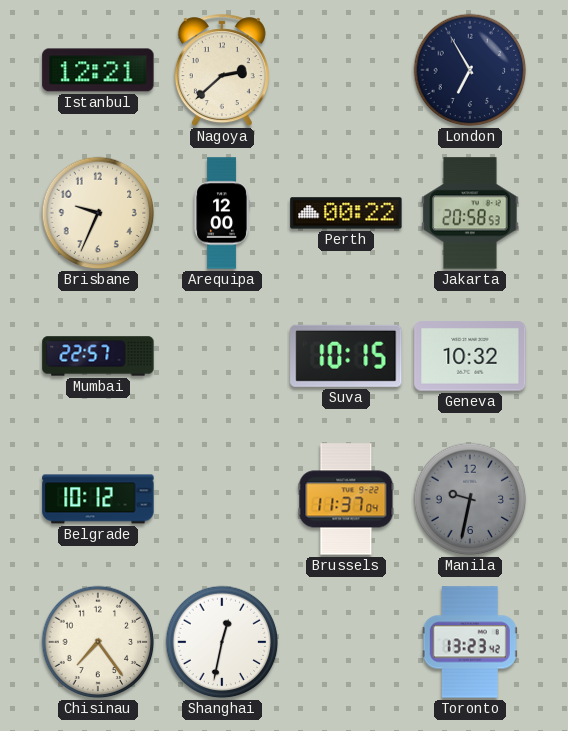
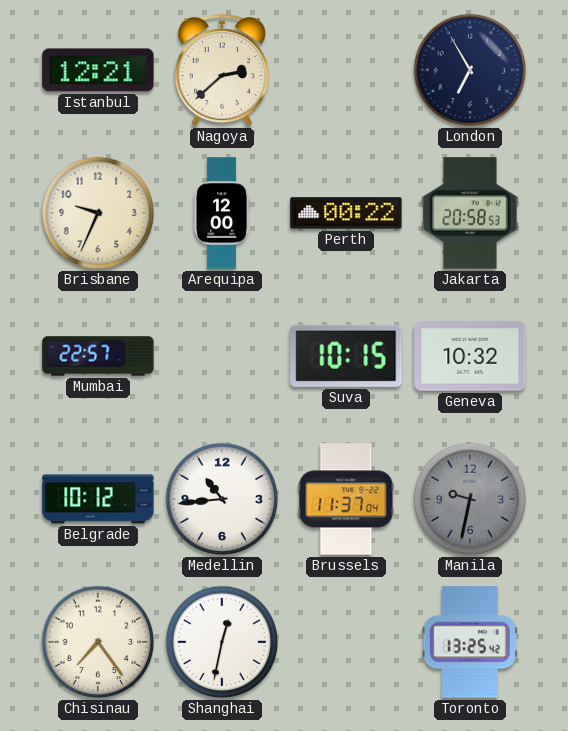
Medellin: none -> 10:44 (222, 499)
Toronto: 13:23 -> 13:25 (470, 642)
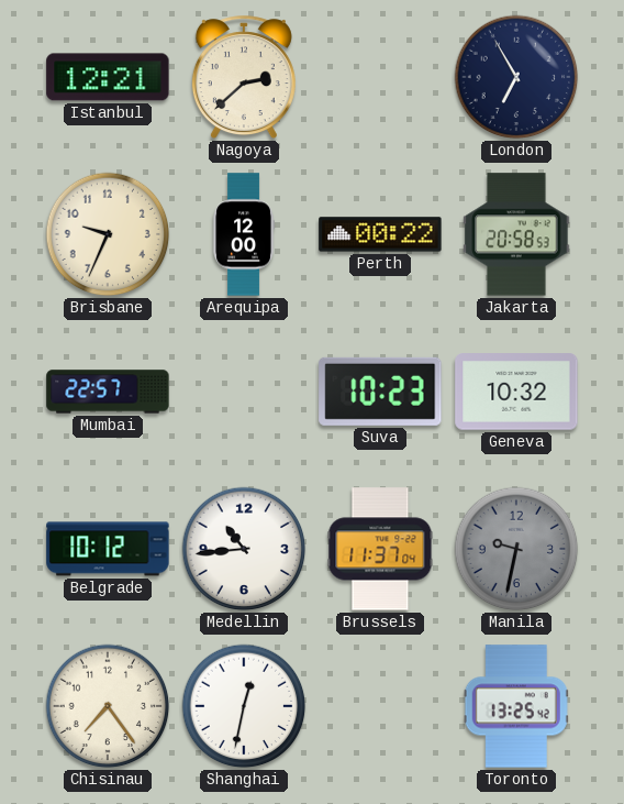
Suva: 10:15 -> 10:23 (380, 392)
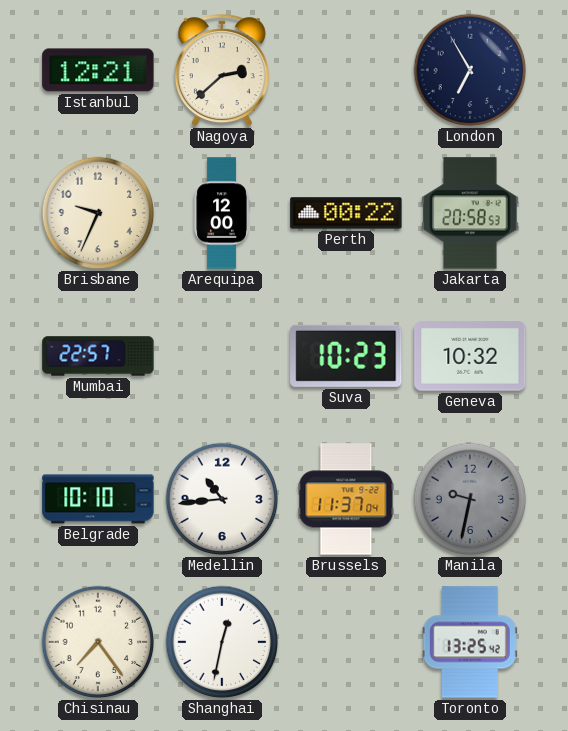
Belgrade: 10:12 -> 10:10 (98, 499)
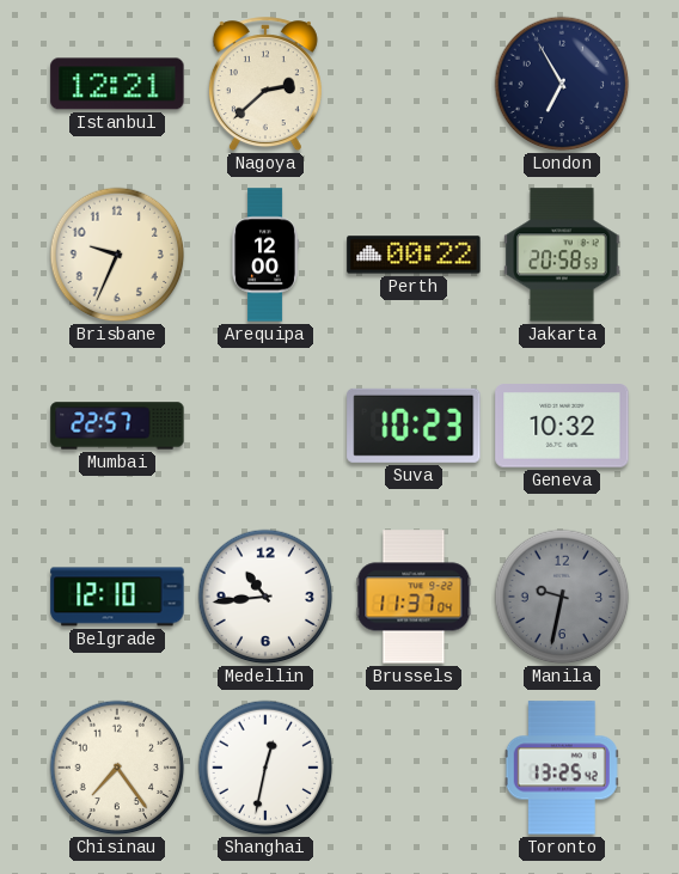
Belgrade: 10:10 -> 12:10 (117, 597)
